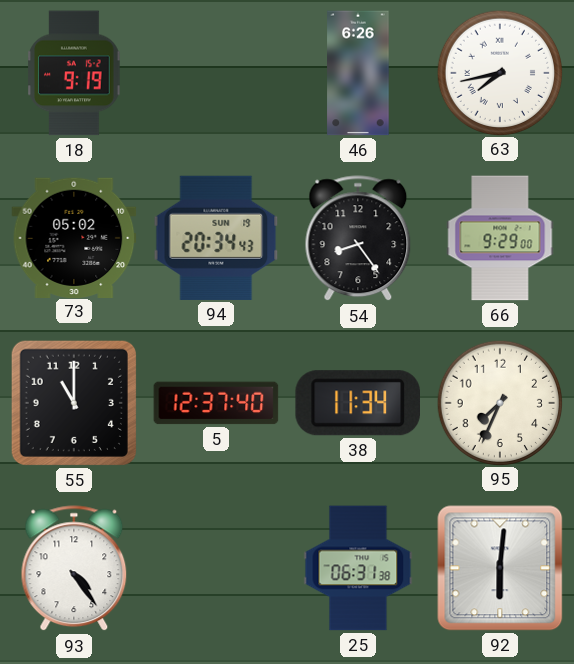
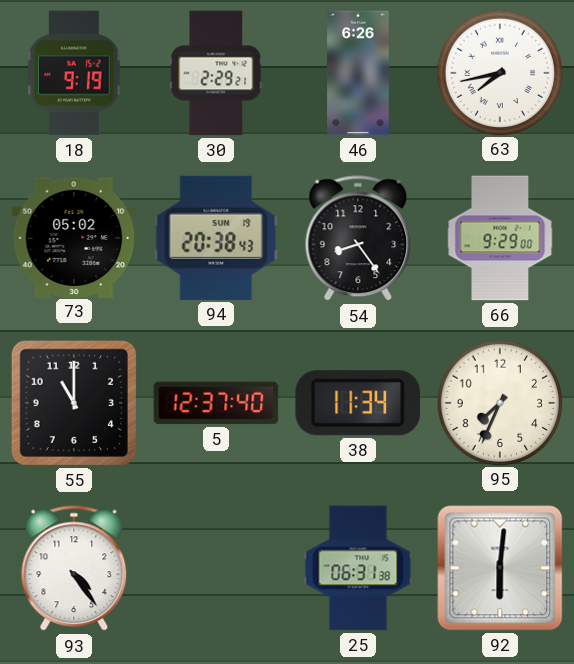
30: none -> 2:29 (216, 73)
94: 20:34 -> 20:38 (216, 238)
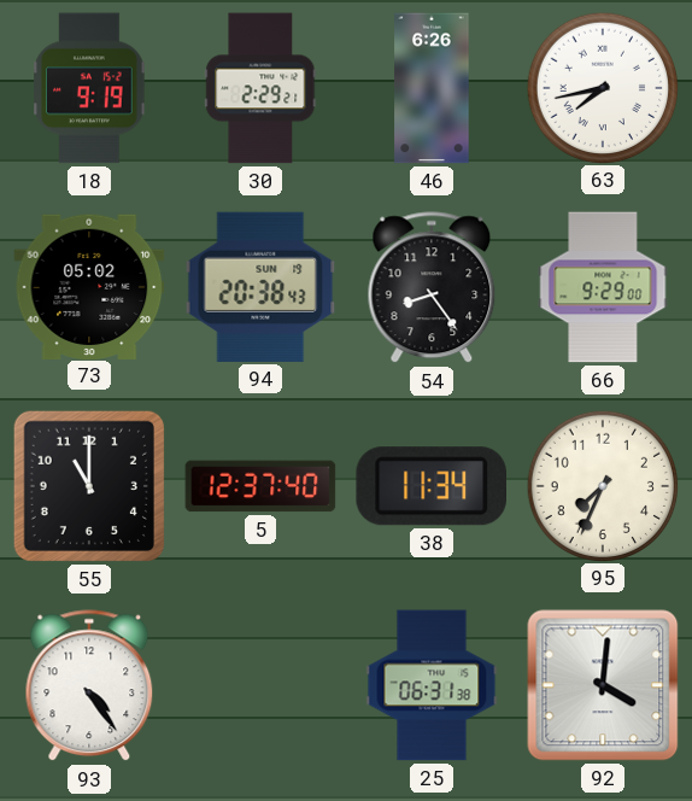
92: 6:01 -> 4:01 (603, 685)
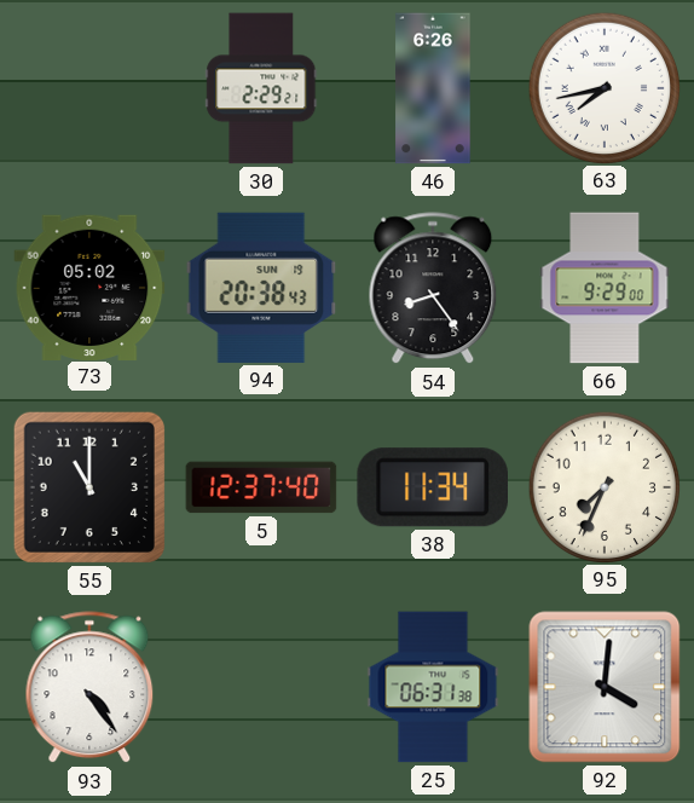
18: 9:19 -> none (89, 88)
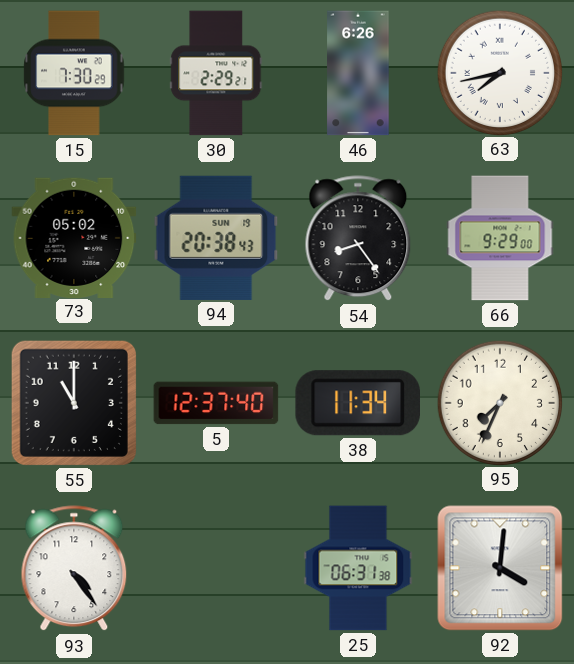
15: none -> 7:30 (74, 73)
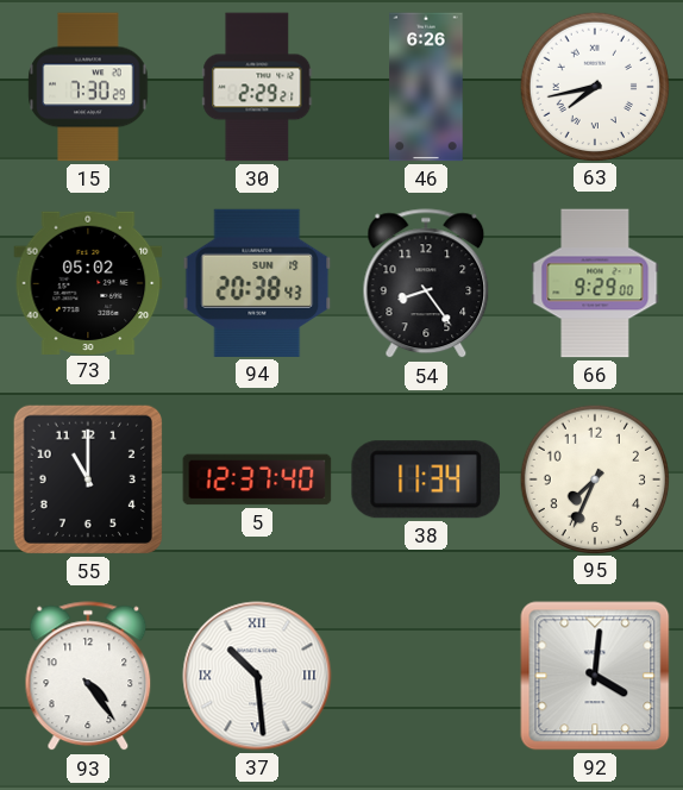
37: none -> 10:29 (257, 676)
25: 06:31 -> none (358, 568)
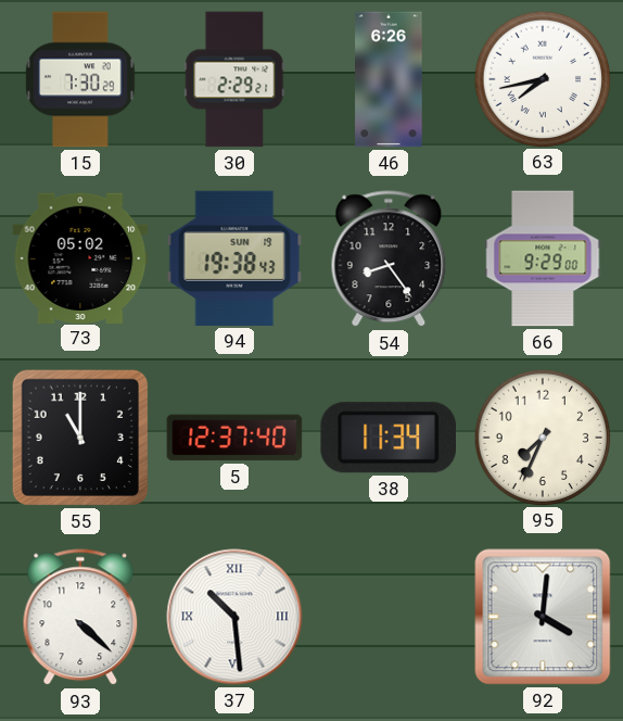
94: 20:38 -> 19:38 (234, 258)
93: 4:24 -> 4:22 (80, 618)
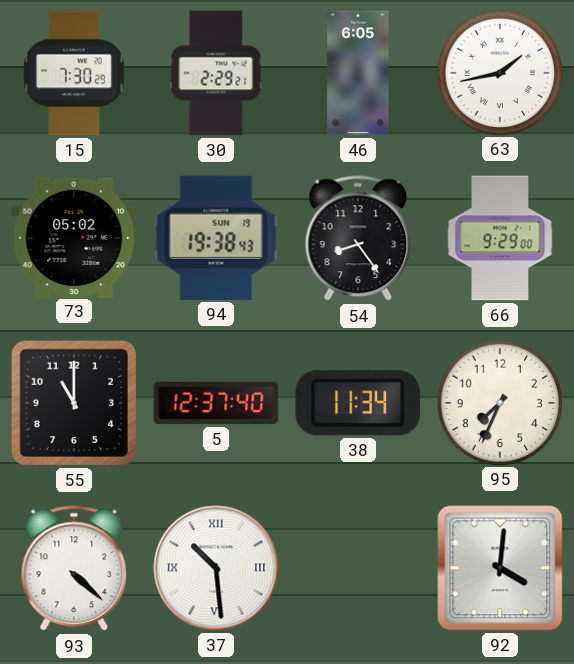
46: 6:26 -> 6:05 (358, 73)
63: 7:43 -> 1:43 (499, 72)
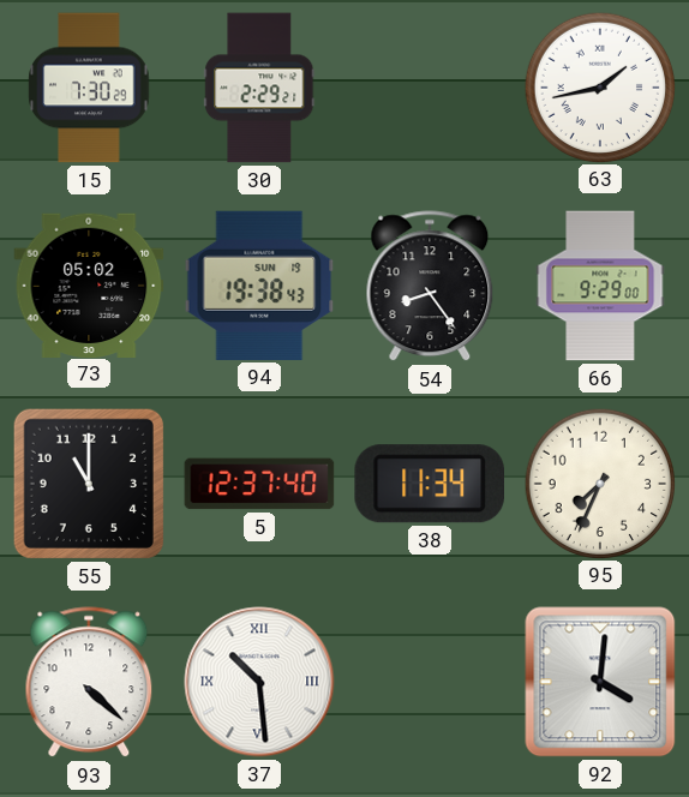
46: 6:05 -> none (358, 73)
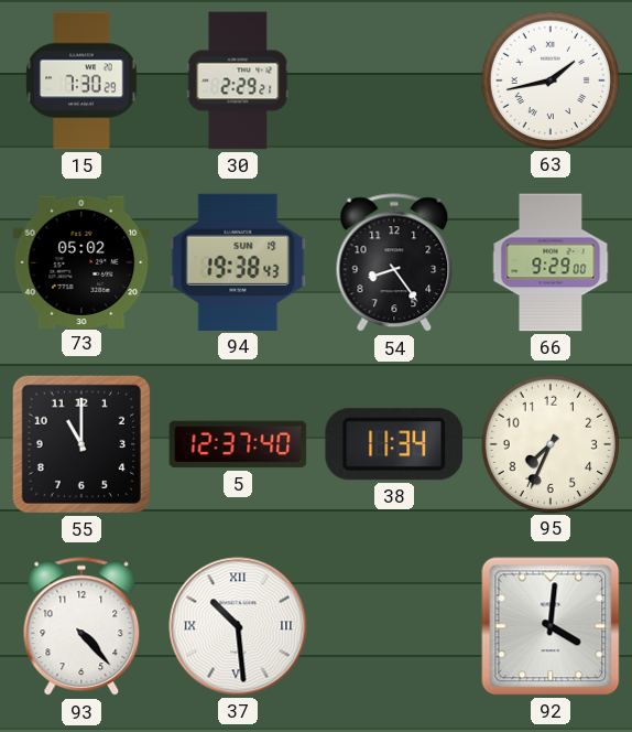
93: 4:22 -> 4:23 (81, 627)
